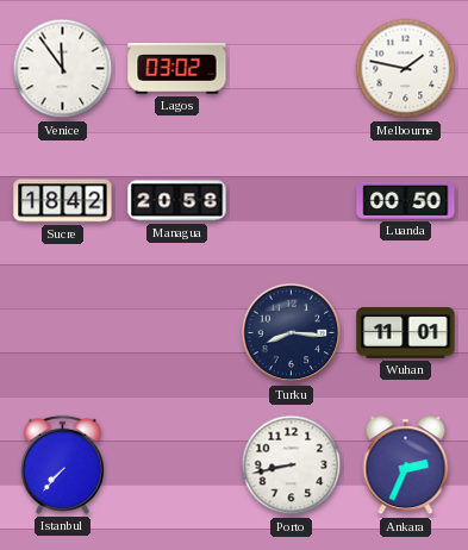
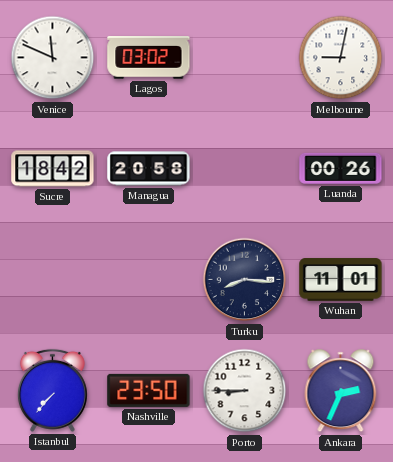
Venice: 11:54 -> 11:49 (53, 58)
Melbourne: 1:47 -> 9:02 (341, 58)
Luanda: 00:50 -> 00:26 (341, 168)
Nashville: none -> 23:50 (149, 390)
Porto: 8:43 -> 8:45 (245, 391)
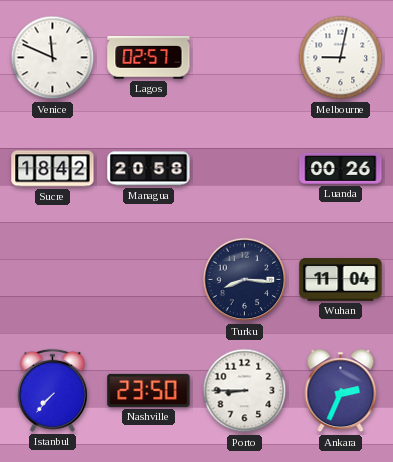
Lagos: 03:02 -> 02:57 (149, 58)
Wuhan: 11:01 -> 11:04 (341, 280)
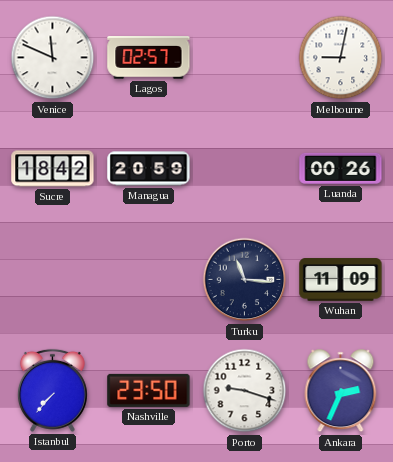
Managua: 20:58 -> 20:59 (149, 169)
Turku: 8:16 -> 11:16 (245, 280)
Wuhan: 11:04 -> 11:09 (341, 280)
Porto: 8:45 -> 9:18 (245, 391)
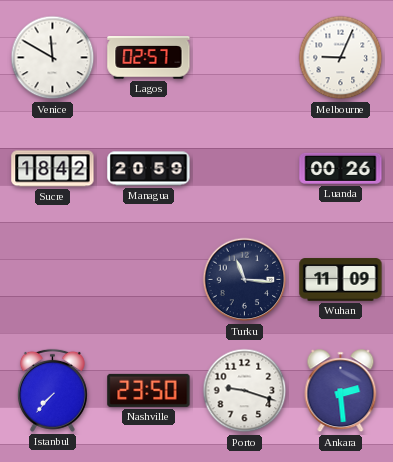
Venice: 11:49 -> 11:50 (53, 58)
Melbourne: 9:02 -> 9:04 (341, 58)
Ankara: 2:34 -> 2:29 (341, 391)
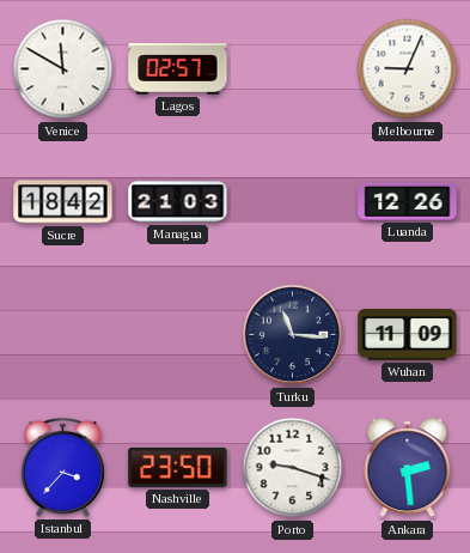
Managua: 20:59 -> 21:03 (178, 202)
Luanda: 00:26 -> 12:26 (408, 201)
Istanbul: 7:37 -> 3:37 (62, 467)
